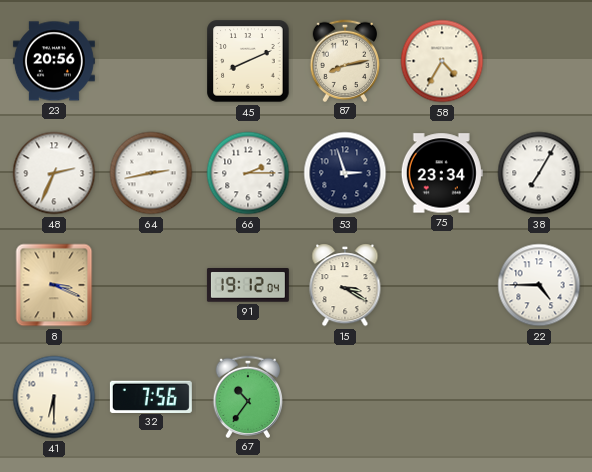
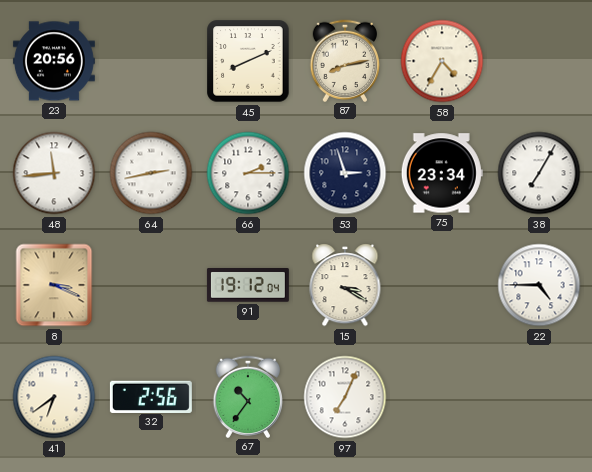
48: 2:34 -> 11:44 (54, 173)
41: 6:30 -> 6:39 (54, 397)
32: 7:56 -> 2:56 (151, 396)
97: none -> 7:04 (345, 397)
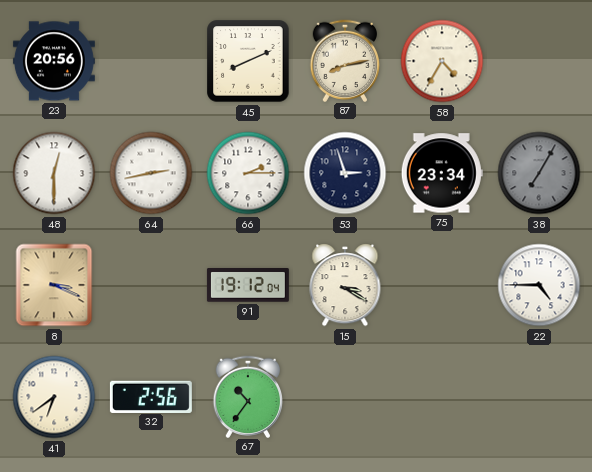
48: 11:44 -> 12:30 (54, 173)
38 dial: white -> grey (539, 173)
97: 7:04 -> none (345, 397)
